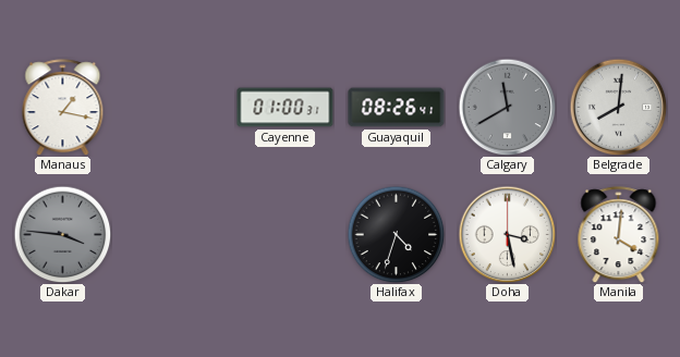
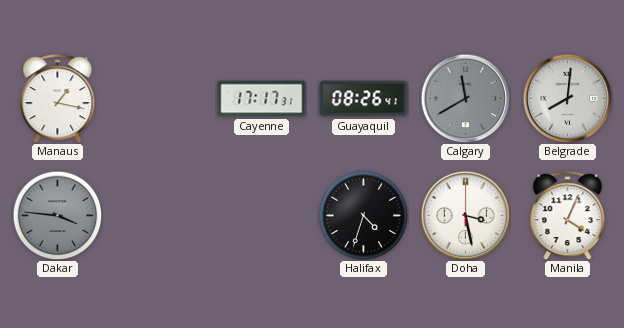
Cayenne: 01:00 -> 17:17 (262, 99)
Manila: 4:01 -> 4:04 (568, 216)
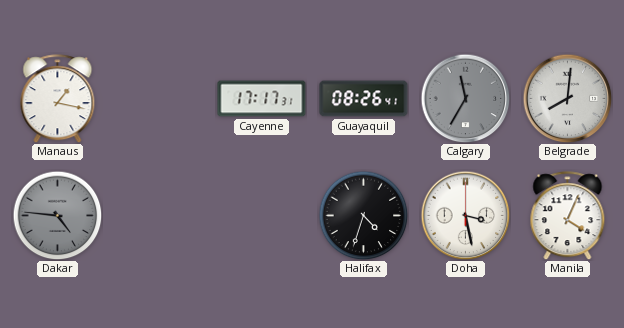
Calgary: 11:40 -> 11:35 (465, 98)
Dakar: 3:46 -> 4:46 (57, 215)
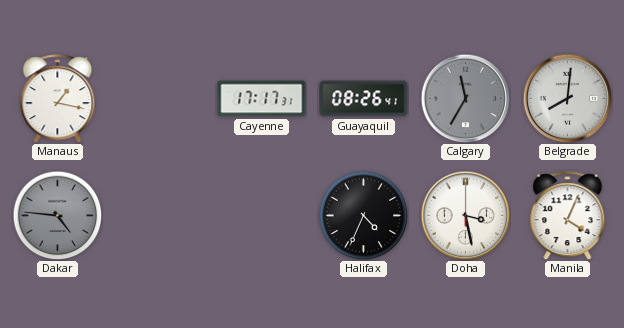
Halifax: 4:33 -> 4:34 (363, 215)
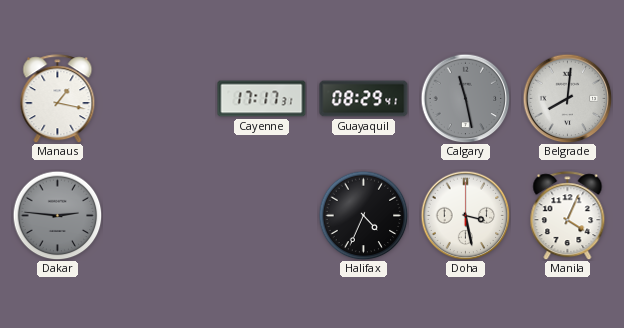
Guayaquil: 08:26 -> 08:29 (364, 99)
Calgary: 11:35 -> 11:28 (465, 98)
Dakar: 4:46 -> 2:46 (57, 215)
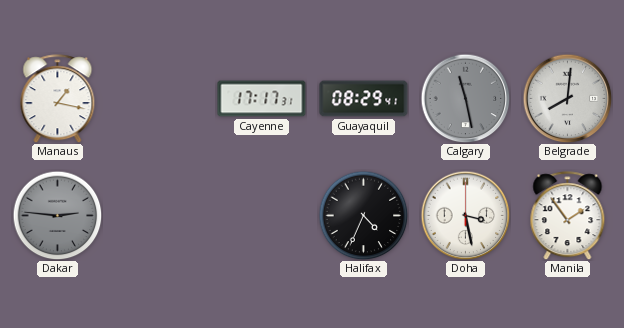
Manila: 4:04 -> 1:54 (568, 216)
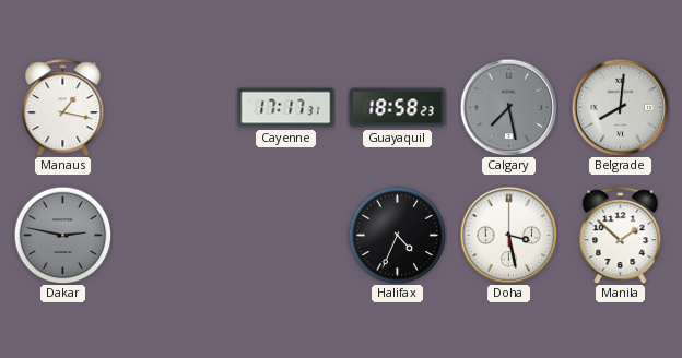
Guayaquil: 08:29 -> 18:58 (398, 108)
Calgary: 11:28 -> 7:28 (508, 107)
Dakar: 2:46 -> 2:47 (62, 235)
Manila: 1:54 -> 1:52 (621, 236)
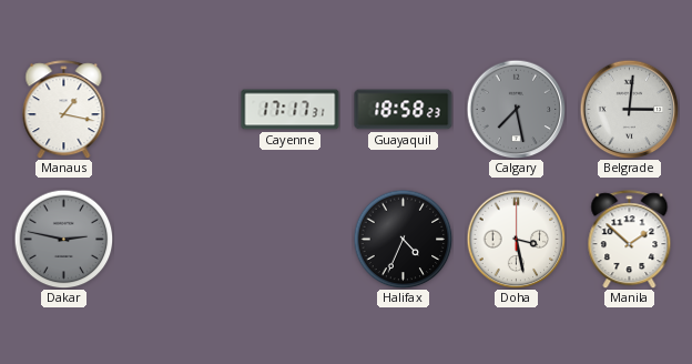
Belgrade: 8:01 -> 3:01 (629, 109)
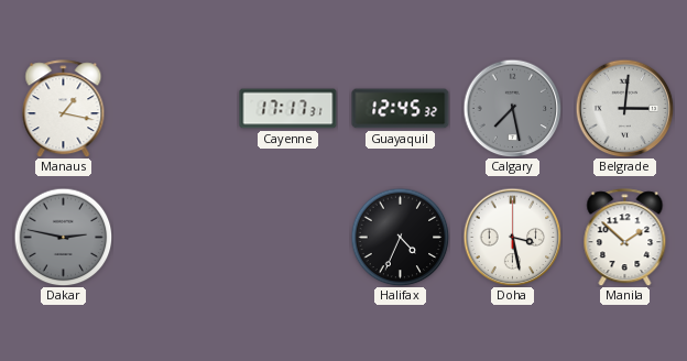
Guayaquil: 18:58 -> 12:45 (401, 109)
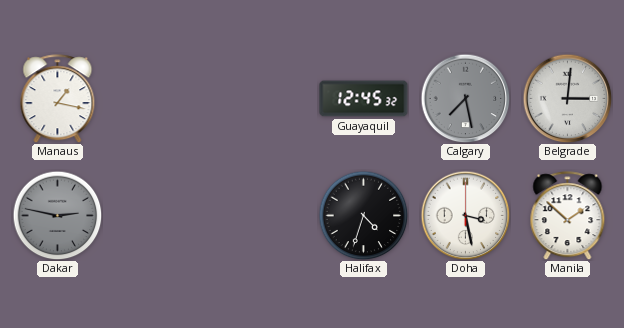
Cayenne: 17:17 -> none (288, 109)
Halifax: 4:34 -> 4:33 (363, 215)
